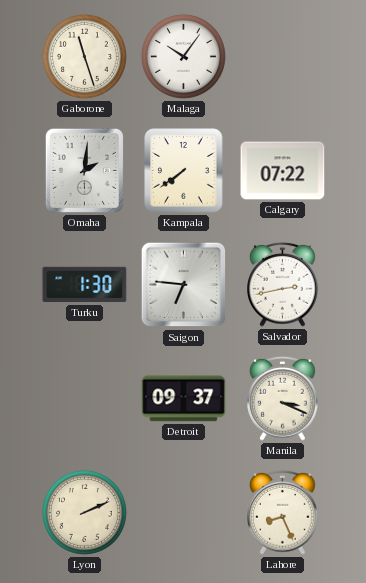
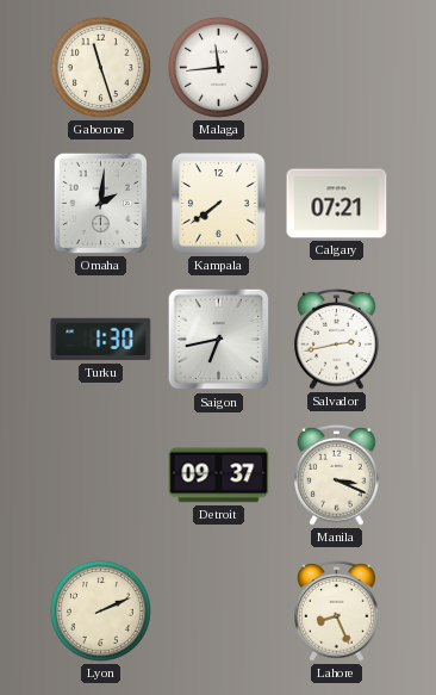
Malaga: 10:06 -> 11:44 (218, 67)
Calgary: 07:22 -> 07:21 (337, 204)
Saigon: 6:46 -> 6:43 (219, 340)
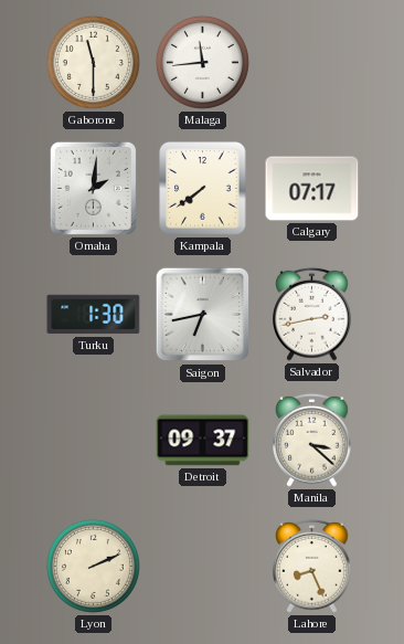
Gaborone: 11:27 -> 11:30 (93, 62)
Calgary: 07:21 -> 07:17 (312, 189)
Manila: 3:19 -> 3:22 (312, 440)
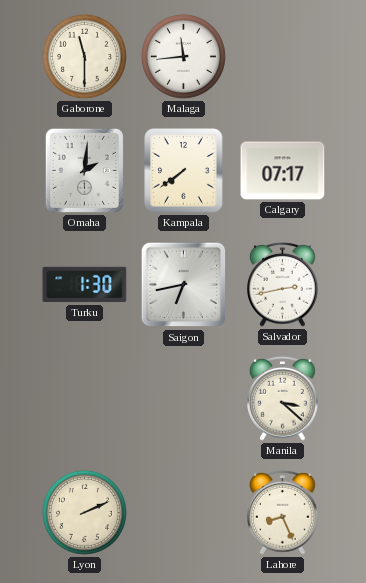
Detroit: 09:37 -> none (203, 441)
